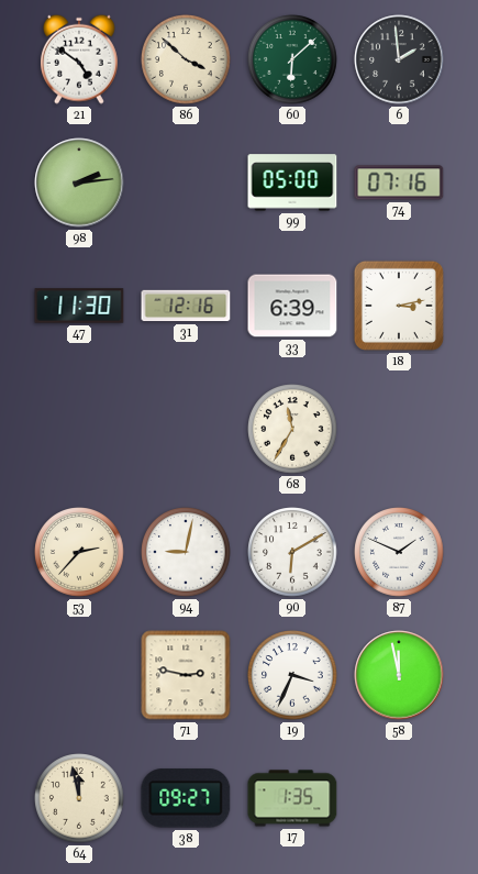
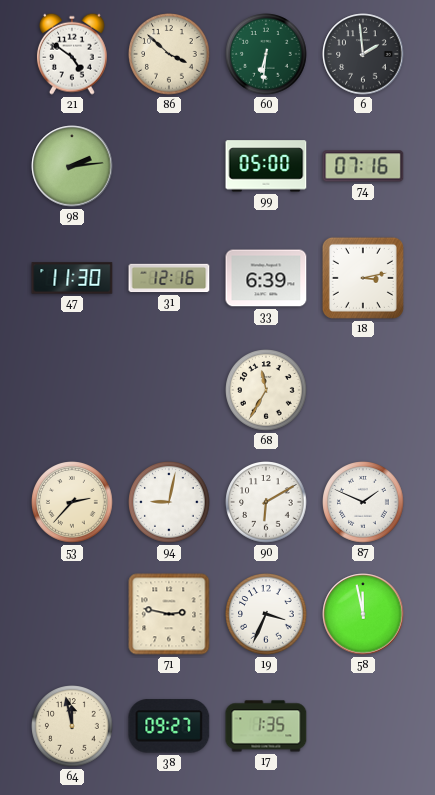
60: 6:08 -> 6:31 (266, 54)
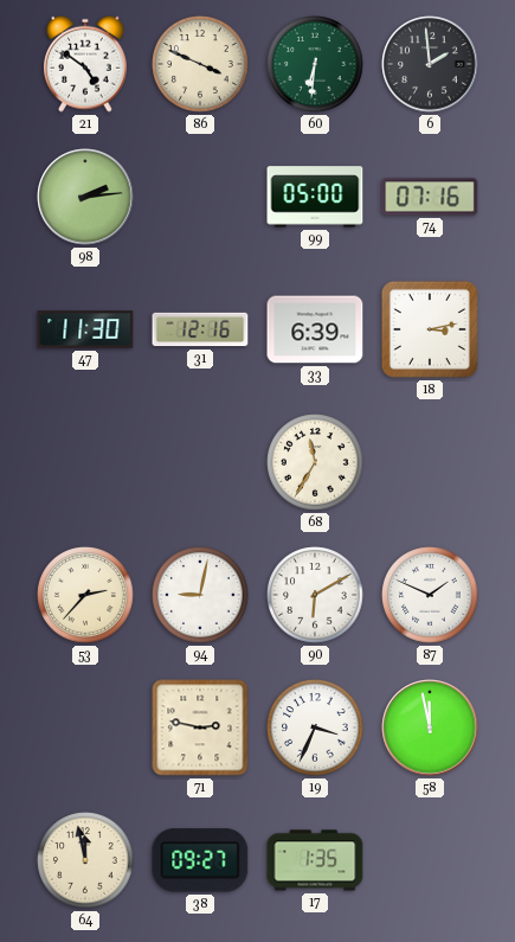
86: 3:52 -> 3:49 (200, 64)
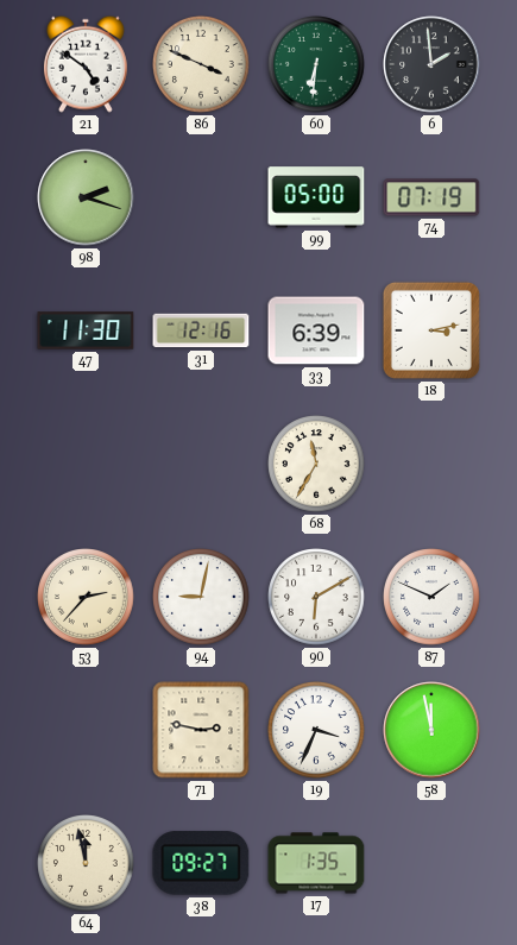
98: 2:14 -> 2:18 (86, 197)
74: 07:16 -> 07:19 (431, 197)
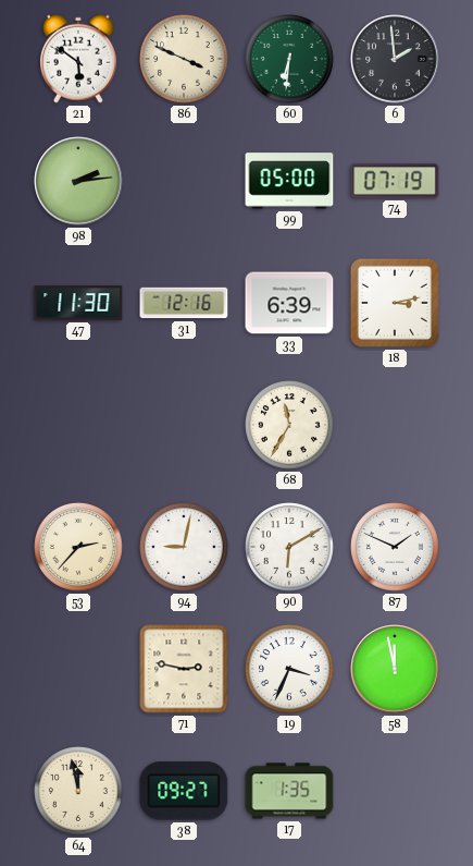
21: 4:51 -> 5:51 (78, 59)
98: 2:18 -> 2:14 (78, 181)
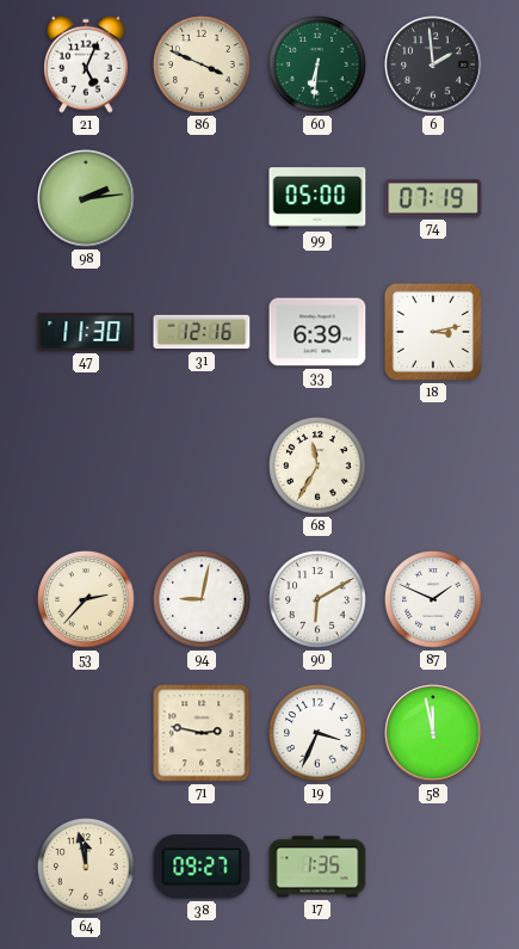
21: 5:51 -> 5:04 (86, 64)
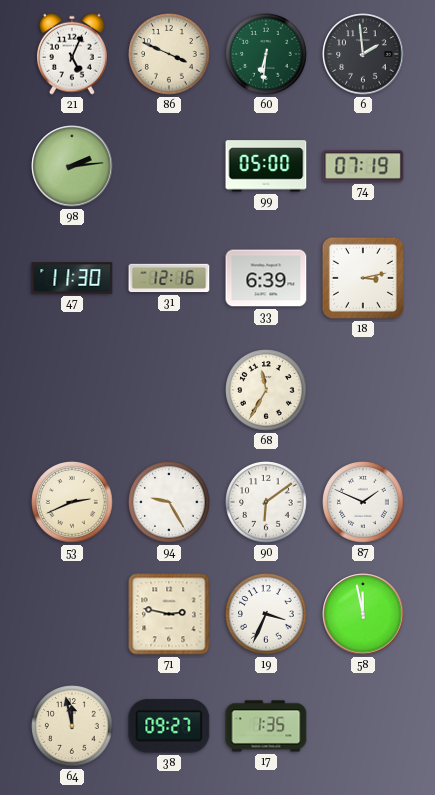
53: 2:37 -> 2:41 (72, 502)
94: 9:02 -> 9:25 (169, 502)
90: 6:10 -> 6:09 (266, 502)
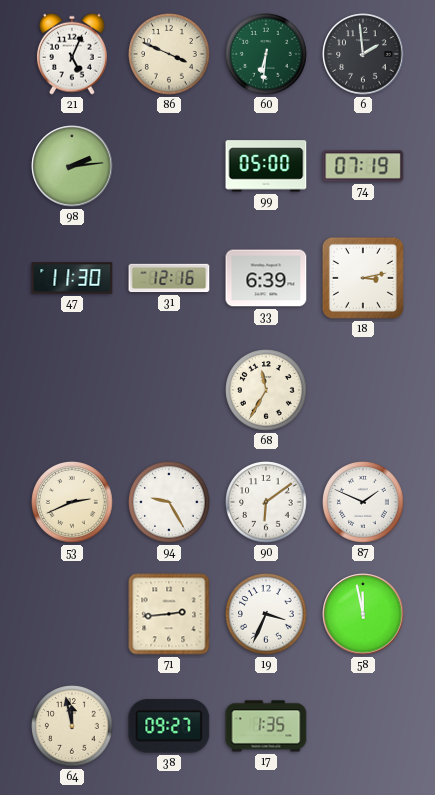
71: 2:47 -> 2:44 (169, 614)
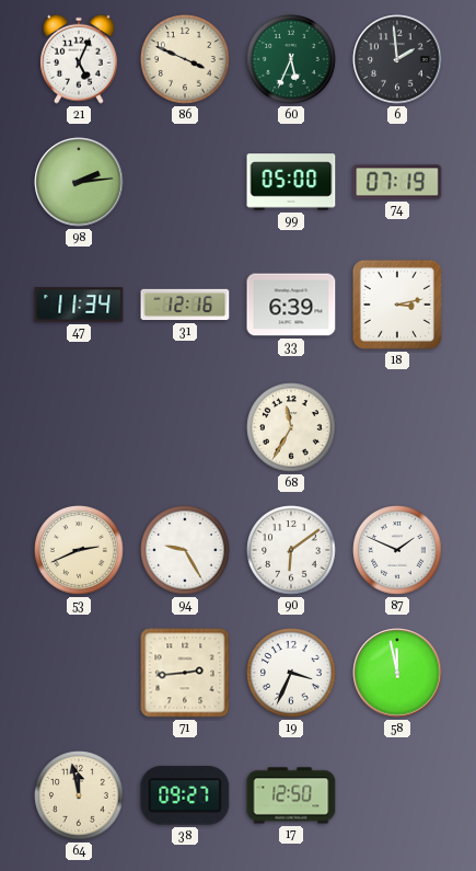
60: 6:31 -> 5:34 (291, 59)
47: 11:30 -> 11:34 (79, 305)
17: 1:35 -> 12:50 (291, 795)
